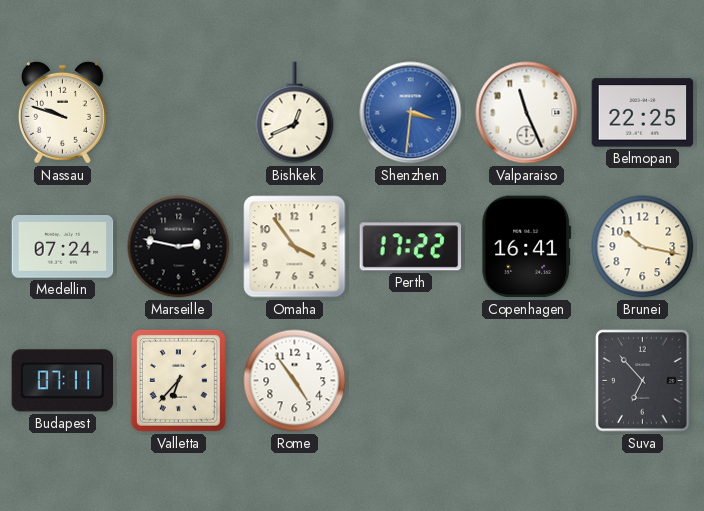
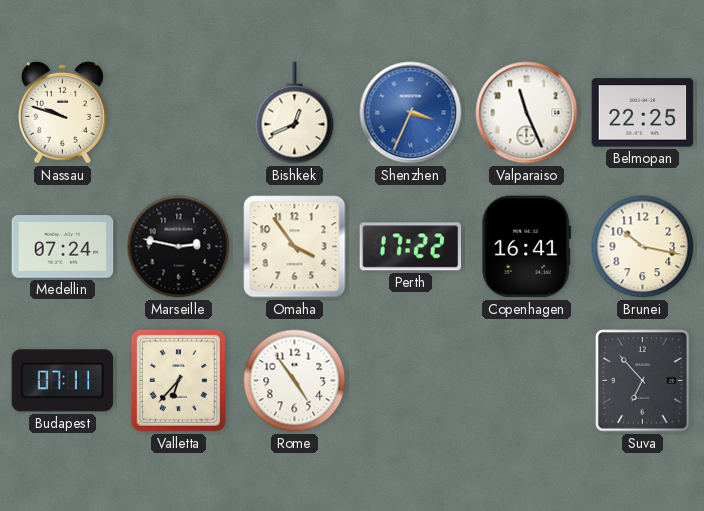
Shenzhen: 3:31 -> 3:34 (411, 113)
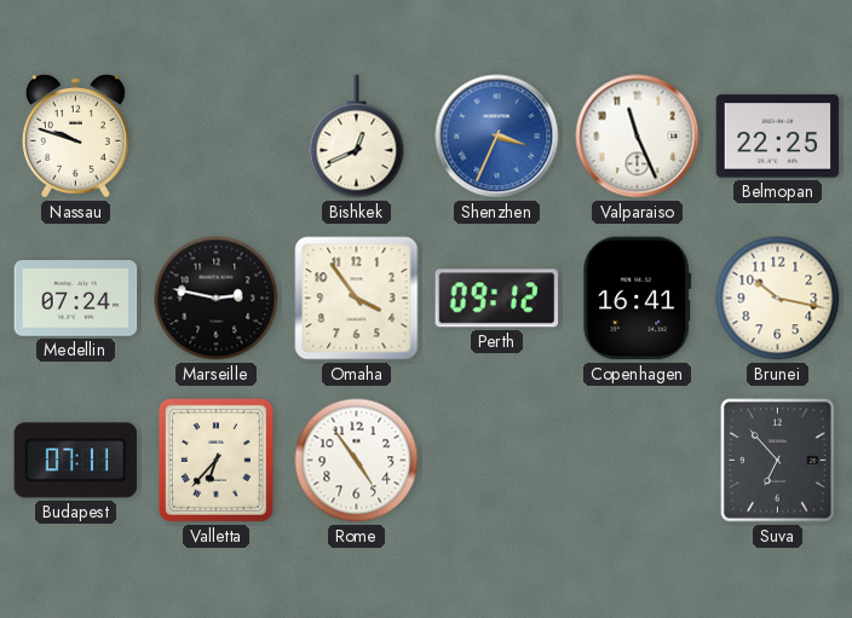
Perth: 17:22 -> 09:12 (497, 299)
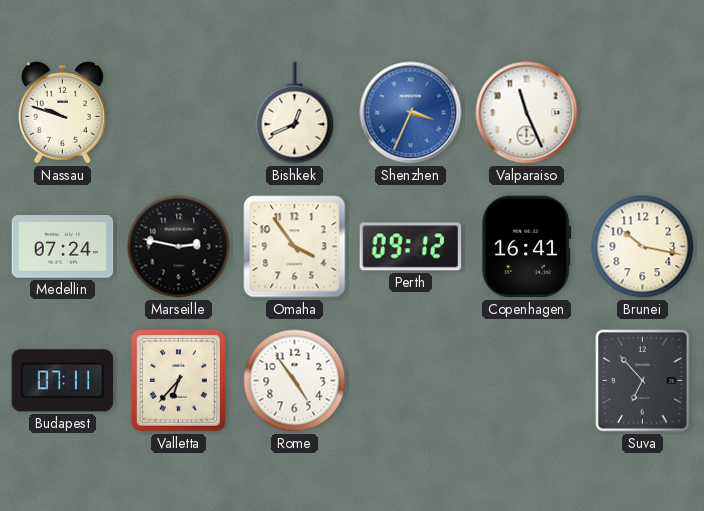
Belmopan: 22:25 -> none (778, 137)
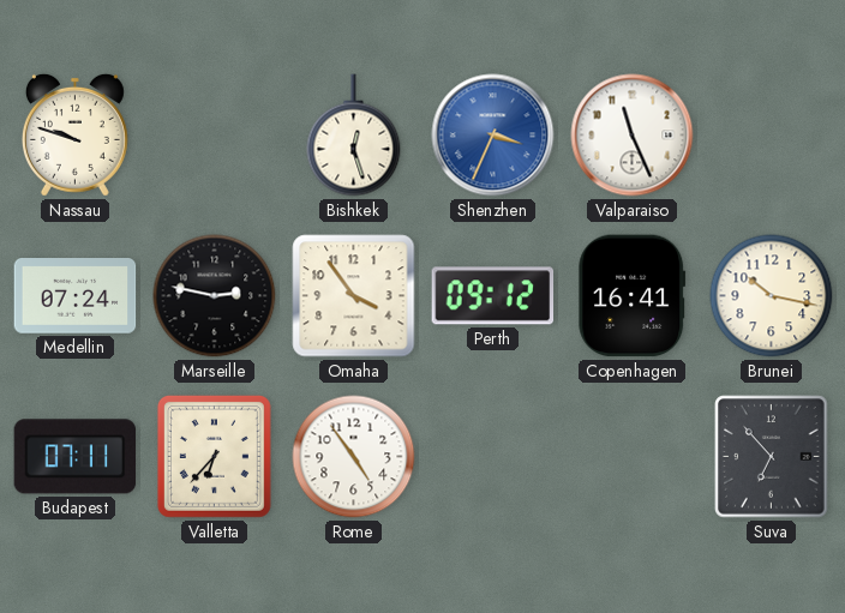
Bishkek: 12:41 -> 12:27 (354, 136)
